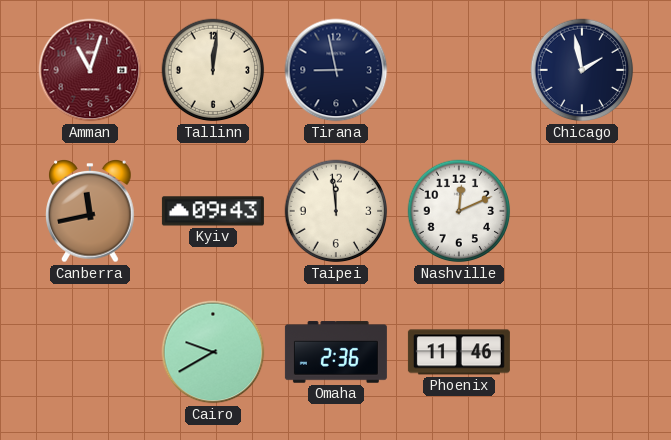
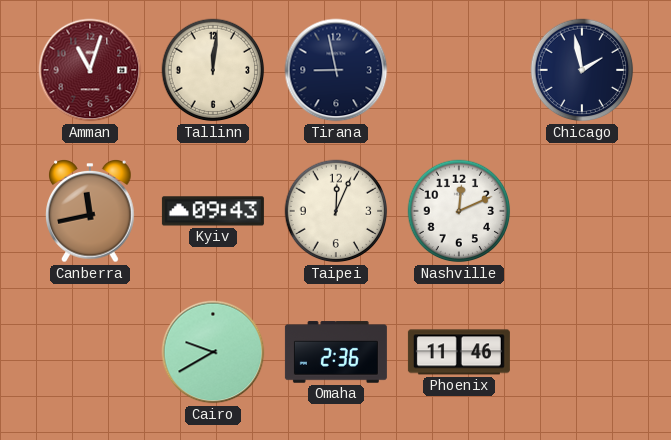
Taipei: 11:59 -> 12:04 (336, 211)
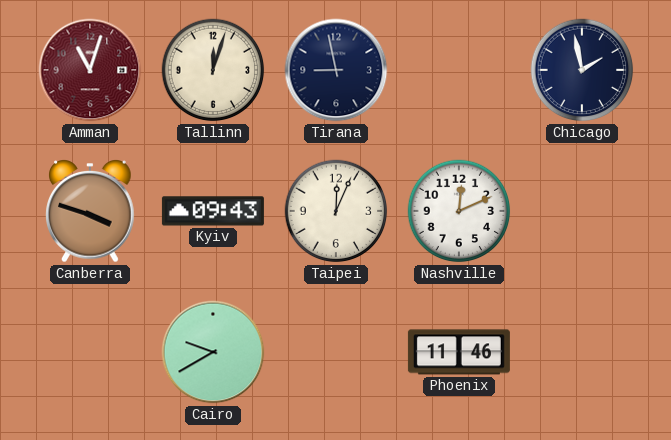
Tallinn: 12:01 -> 12:03 (213, 70)
Canberra: 11:43 -> 3:48 (90, 212)
Omaha: 2:36 -> none (336, 352)
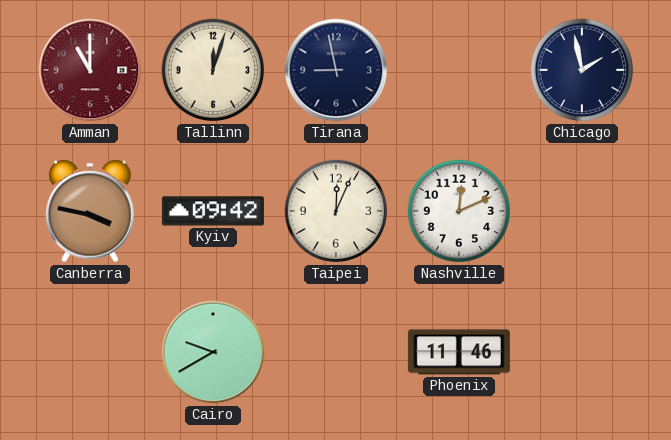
Amman: 11:03 -> 11:00 (90, 70)
Canberra: 3:48 -> 3:47 (90, 212)
Kyiv: 09:43 -> 09:42 (213, 211)
